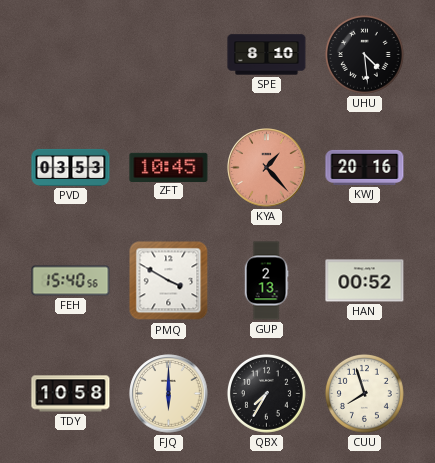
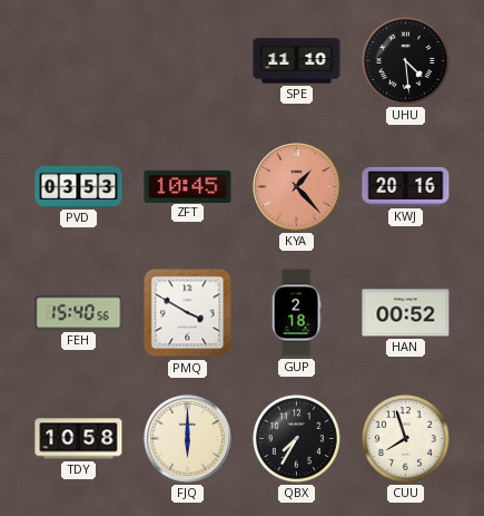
SPE: 8:10 -> 11:10 (297, 61)
GUP: 2:13 -> 2:18 (296, 313)
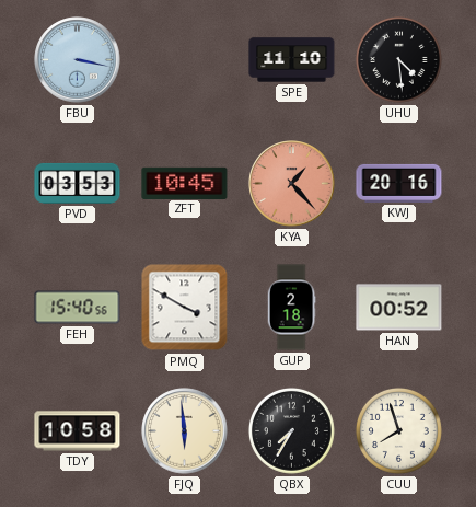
FBU: none -> 3:17 (78, 60)
FJQ: 6:00 -> 5:59 (185, 431)
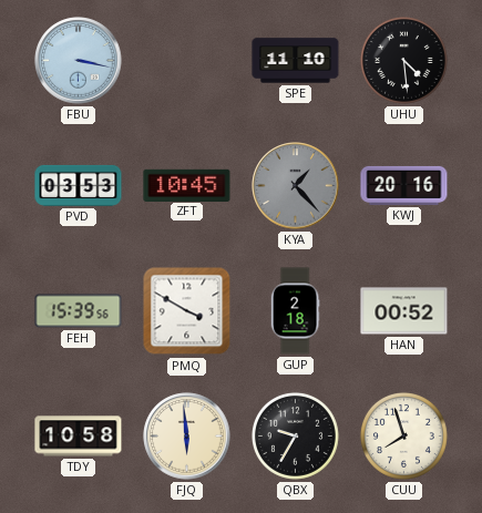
KYA dial: salmon -> grey (296, 186)
FEH: 15:40 -> 15:39 (79, 311)
QBX: 7:35 -> 9:35 (295, 435)
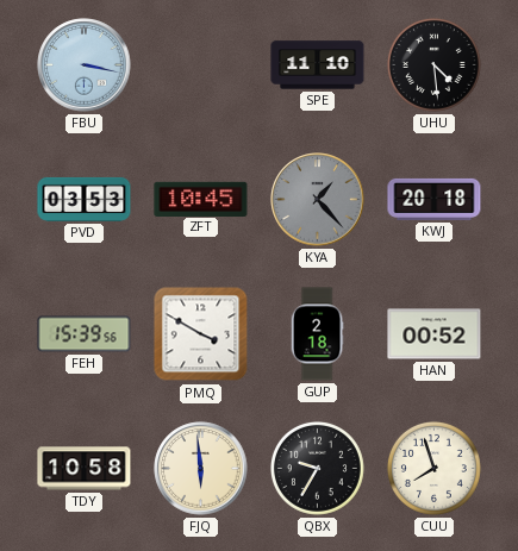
KWJ: 20:16 -> 20:18 (435, 199)
